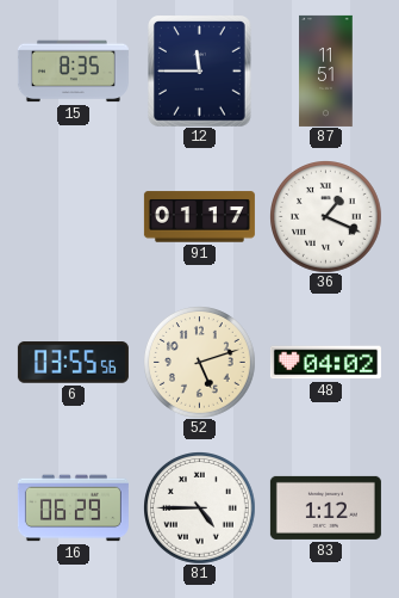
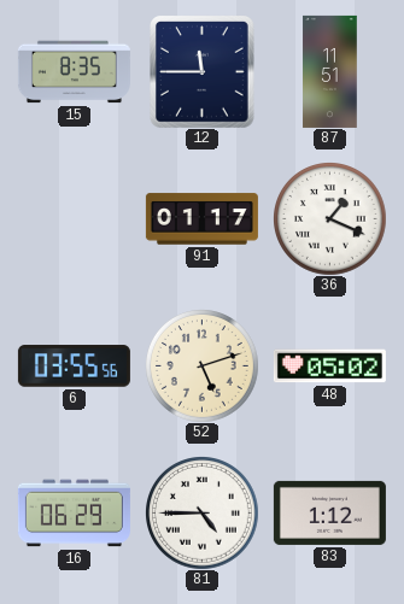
48: 04:02 -> 05:02 (329, 366)
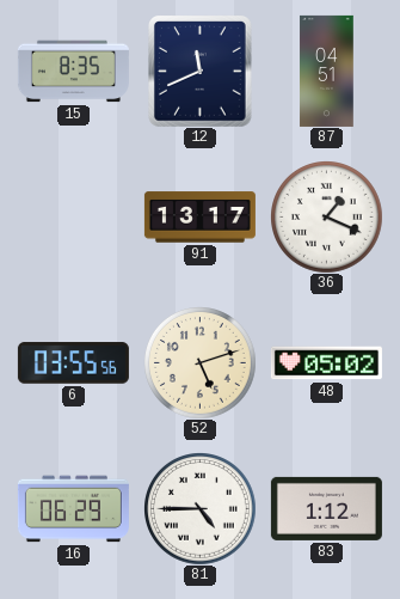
12: 11:45 -> 11:41 (201, 72)
87: 11:51 -> 04:51 (327, 71)
91: 01:17 -> 13:17 (199, 218)
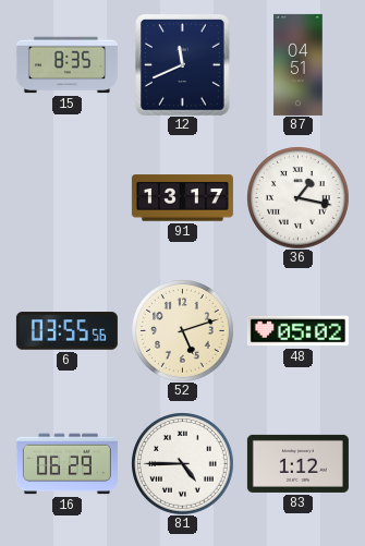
36: 1:19 -> 1:17 (299, 198)
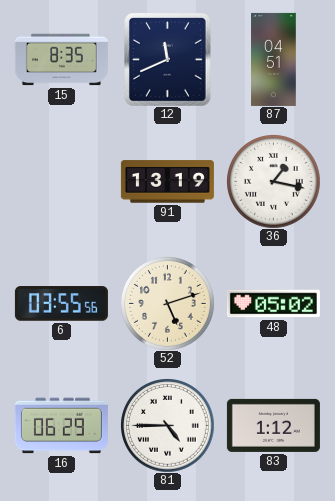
91: 13:17 -> 13:19 (167, 182)
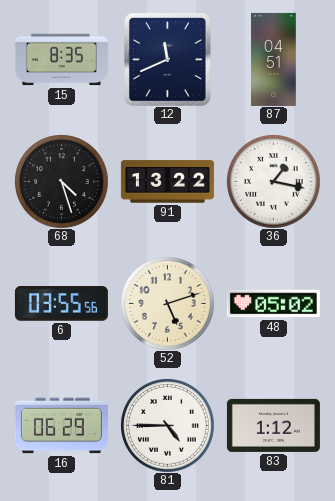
68: none -> 4:27 (62, 182)
91: 13:19 -> 13:22 (167, 182)
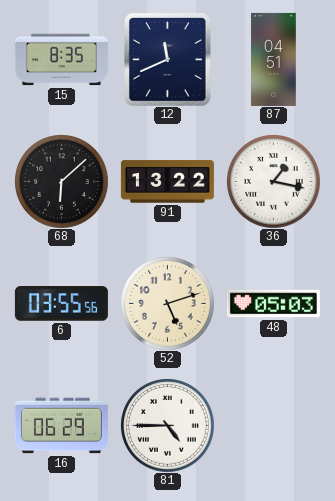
68: 4:27 -> 6:08 (62, 182)
48: 05:02 -> 05:03 (273, 304)
83: 1:12 -> none (273, 425)
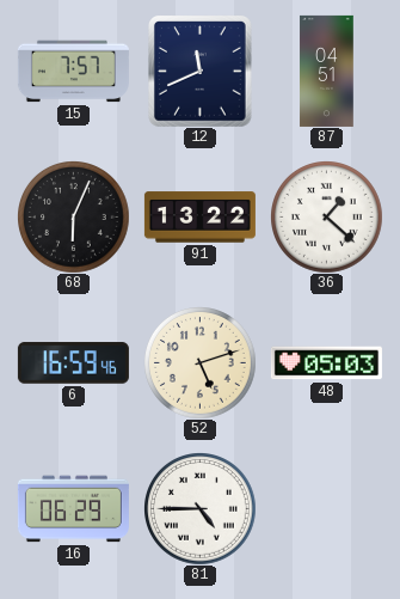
15: 8:35 -> 7:57 (73, 72)
68: 6:08 -> 6:04 (74, 218)
36: 1:17 -> 1:22 (327, 218)
6: 03:55 -> 16:59 (73, 363)
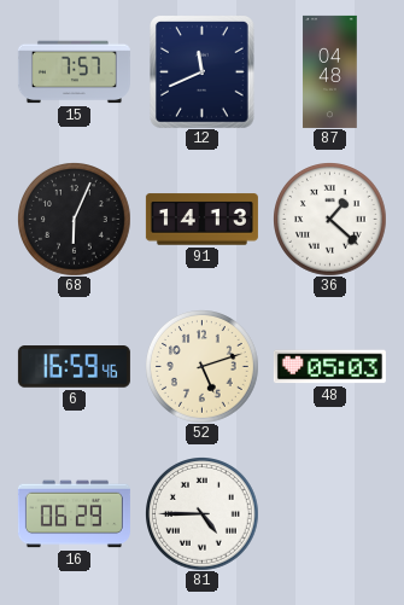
87: 04:51 -> 04:48 (330, 71)
91: 13:22 -> 14:13 (201, 220)
